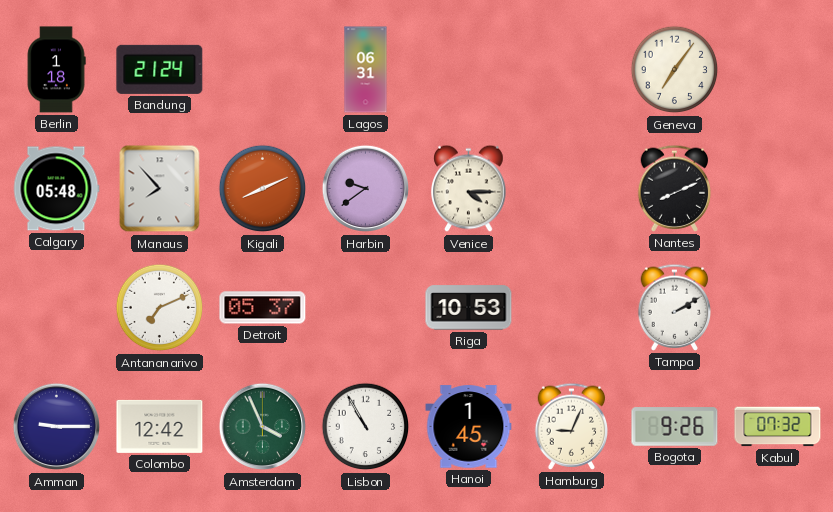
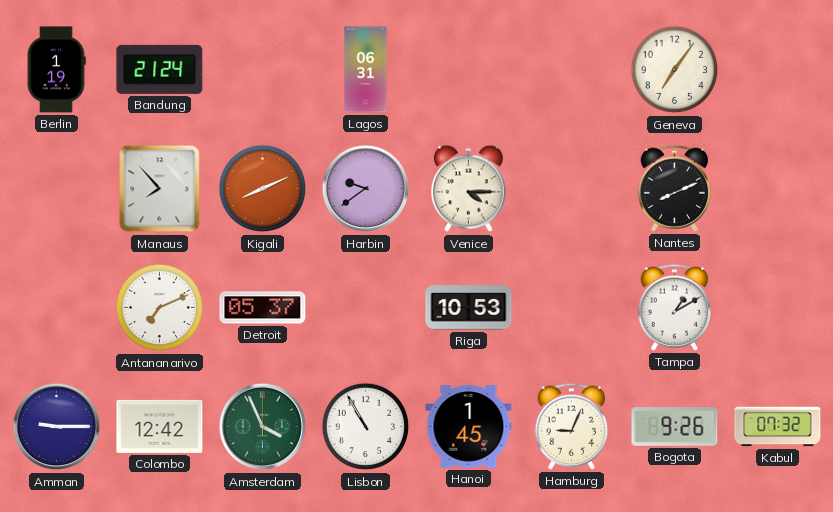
Berlin: 1:18 -> 1:19 (56, 70)
Calgary: 05:48 -> none (56, 189)
Tampa: 2:10 -> 1:10 (675, 307)
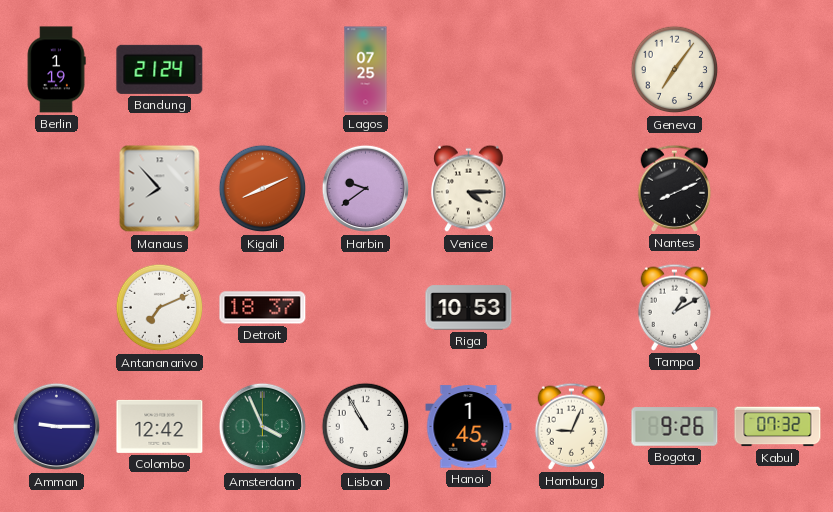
Lagos: 06:31 -> 07:25 (366, 70)
Detroit: 05:37 -> 18:37 (263, 308)
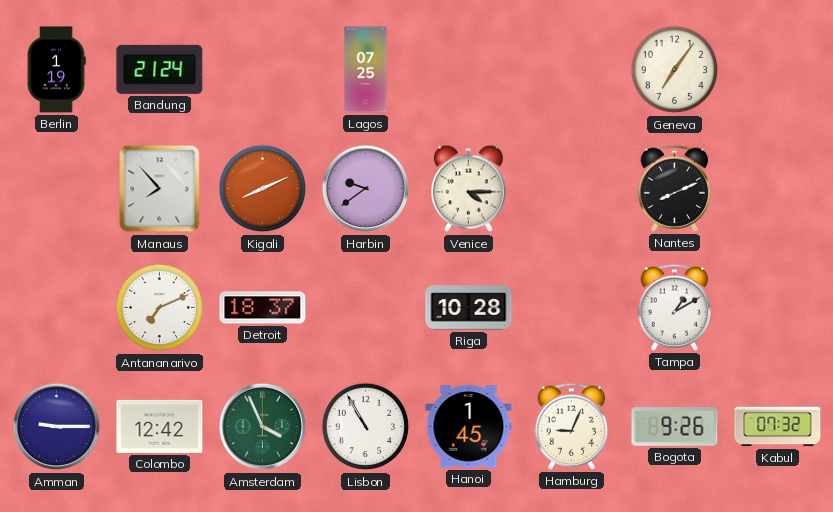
Riga: 10:53 -> 10:28 (469, 308)
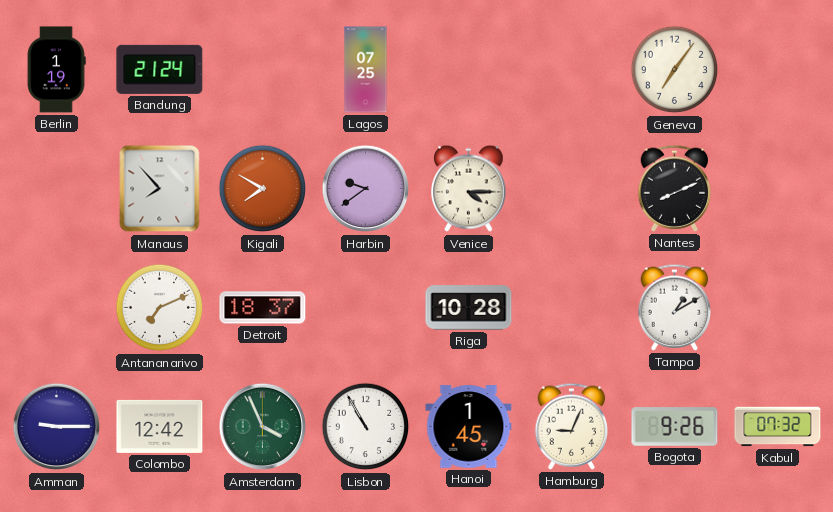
Kigali: 8:11 -> 7:50 (263, 189)
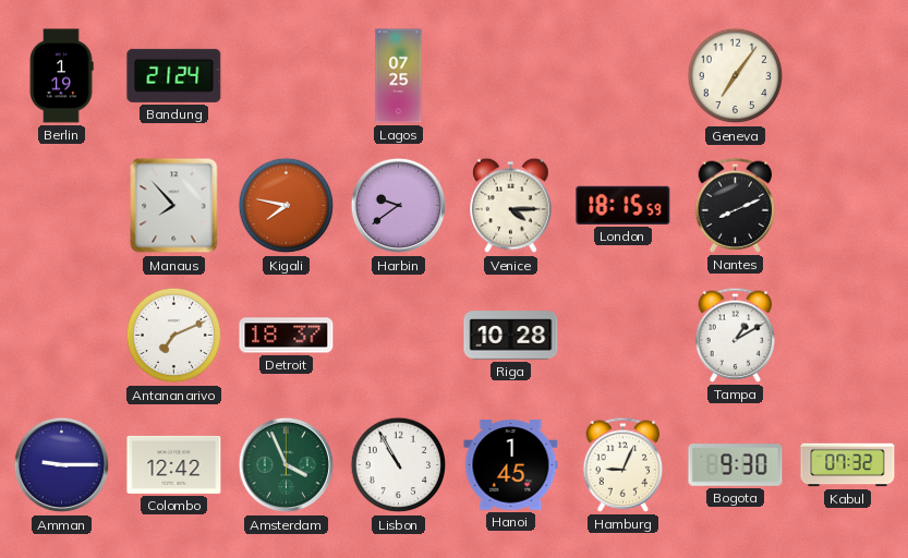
Kigali: 7:50 -> 7:47 (287, 206)
London: none -> 18:15 (624, 205)
Bogota: 9:26 -> 9:30 (736, 465)
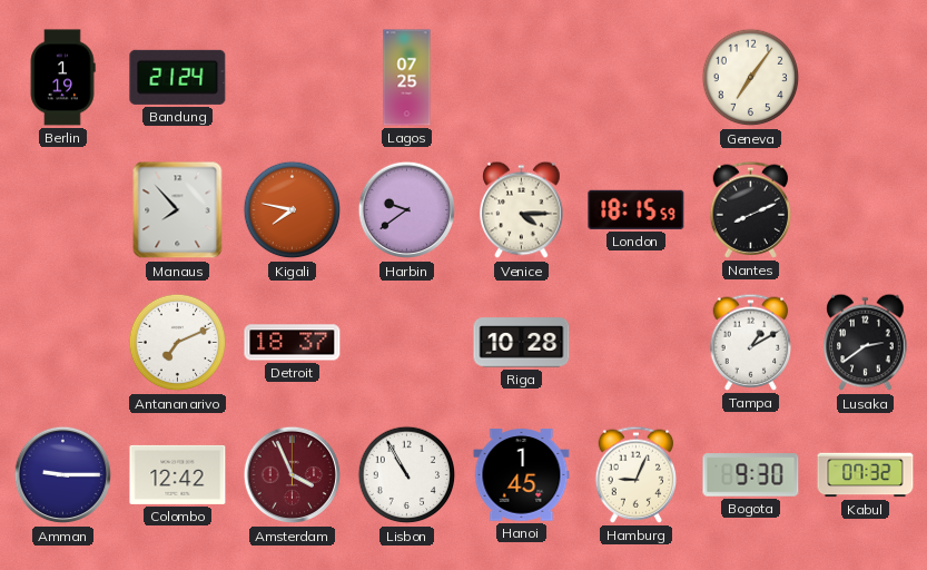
Lusaka: none -> 2:39 (866, 343)
Amsterdam dial: green -> burgundy (293, 475)
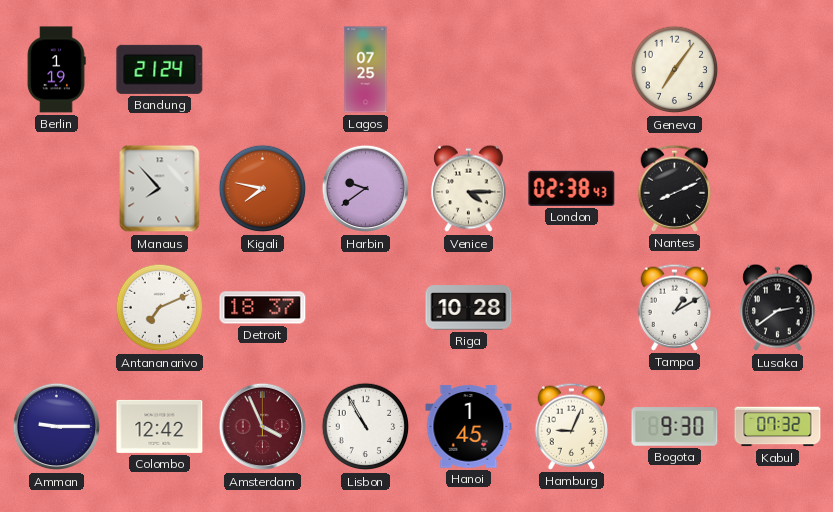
London: 18:15 -> 02:38 (572, 188)
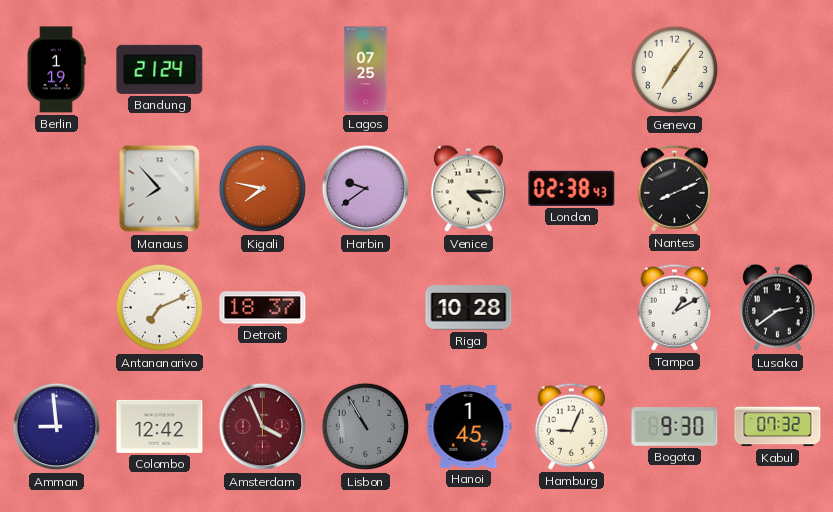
Amman: 9:15 -> 8:59 (57, 427)
Lisbon dial: white -> grey (366, 427)
